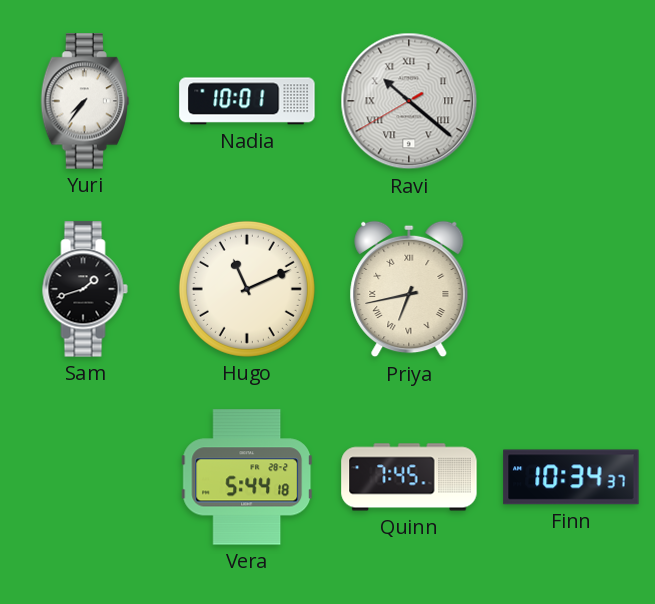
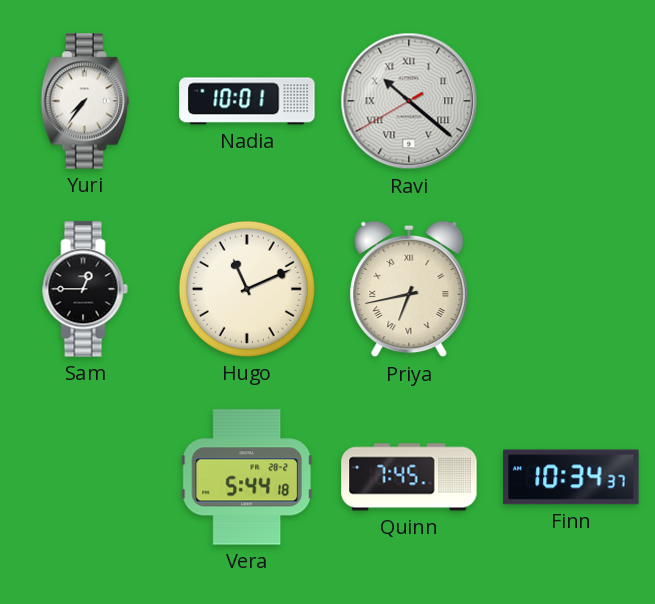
Sam: 1:42 -> 12:45 (85, 289)
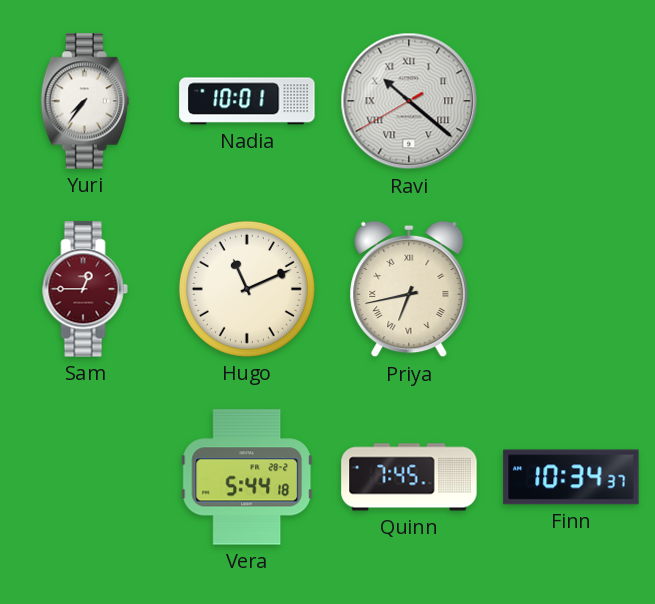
Sam dial: black -> burgundy (85, 289)
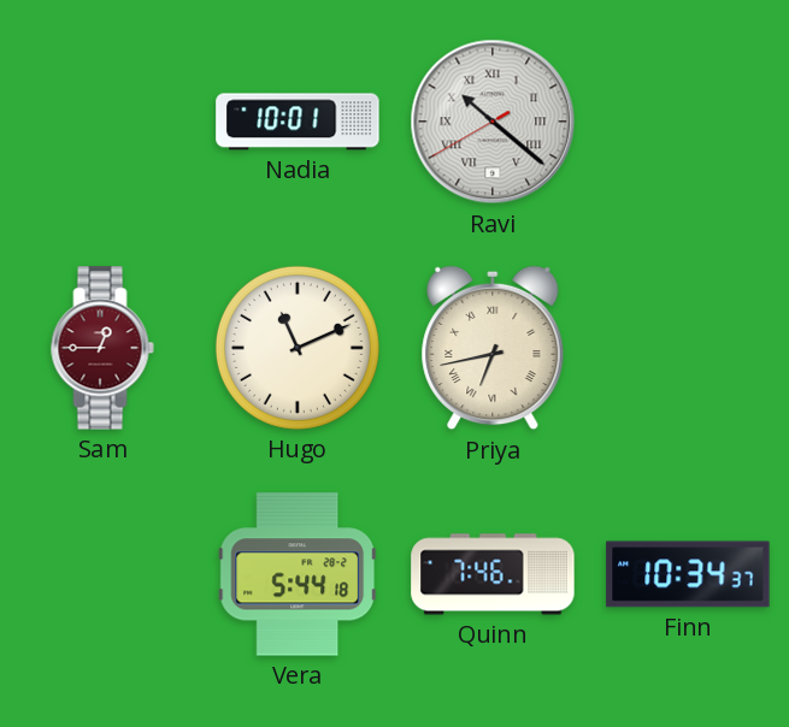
Yuri: 7:36 -> none (84, 101)
Quinn: 7:45 -> 7:46 (493, 574)
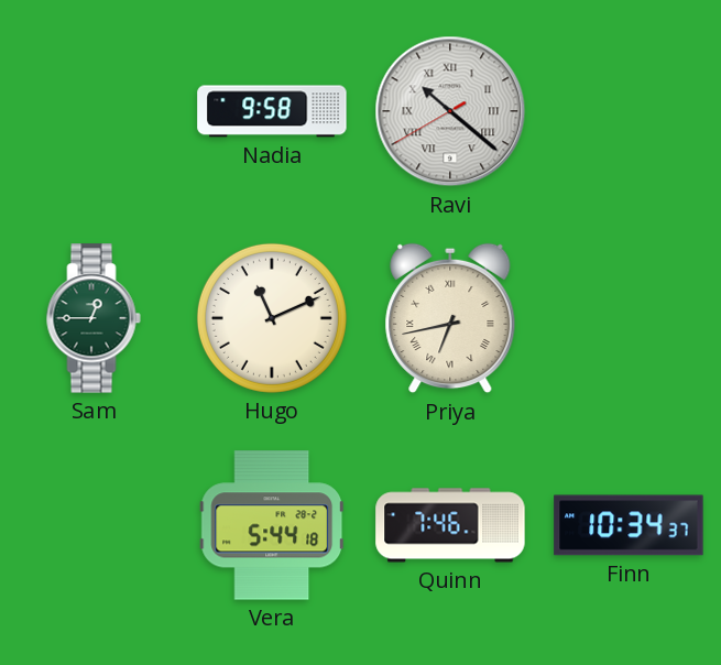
Nadia: 10:01 -> 9:58 (272, 111)
Sam dial: burgundy -> green (94, 318)
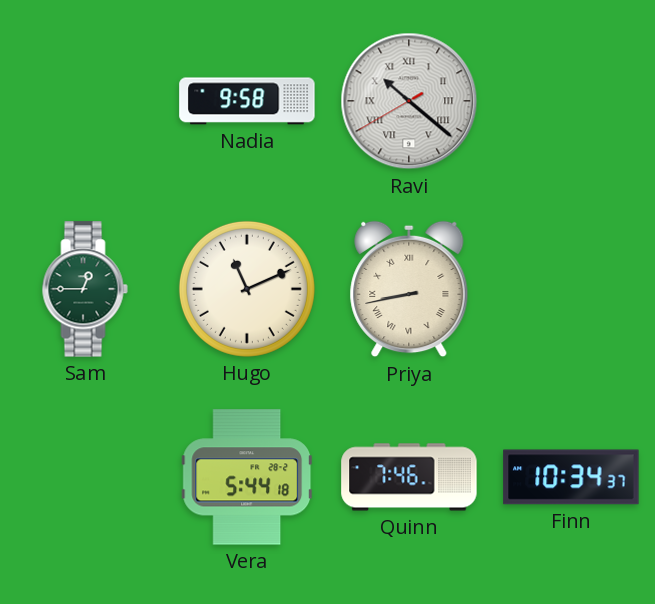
Priya: 6:43 -> 8:43 (409, 289)
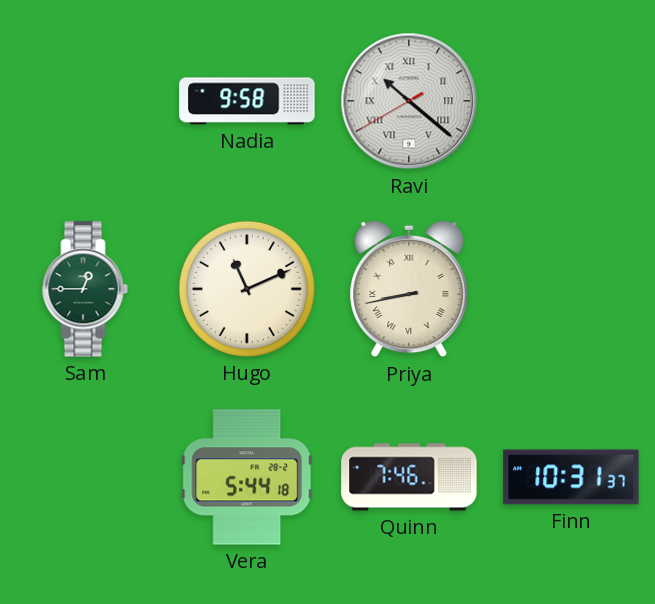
Finn: 10:34 -> 10:31 (571, 477)
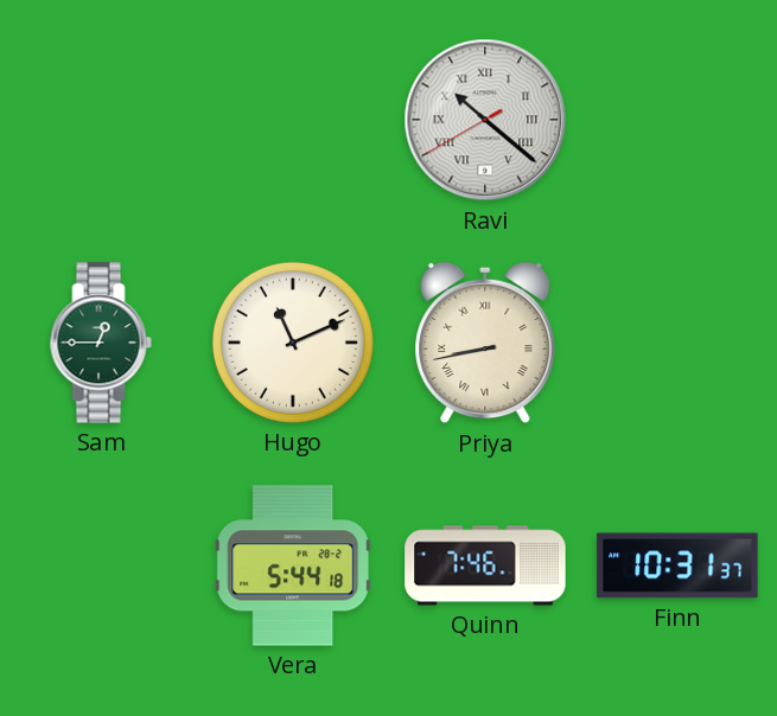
Nadia: 9:58 -> none (247, 101)
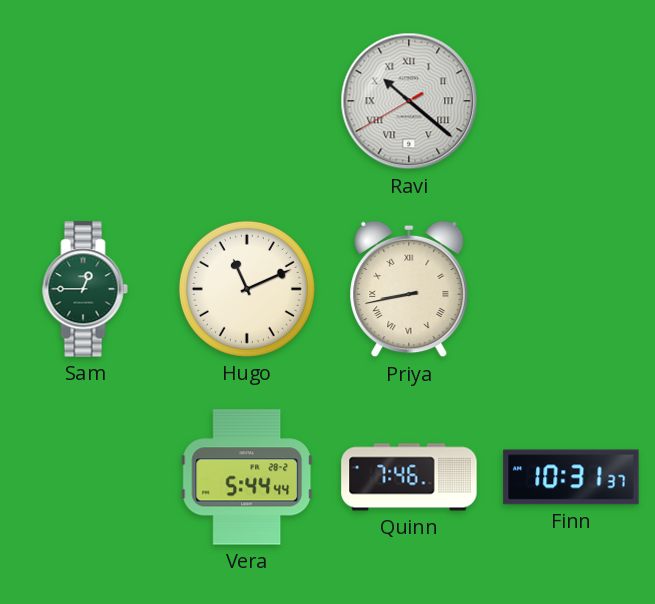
Vera: 5:44:18 -> 5:44:44 (247, 477)
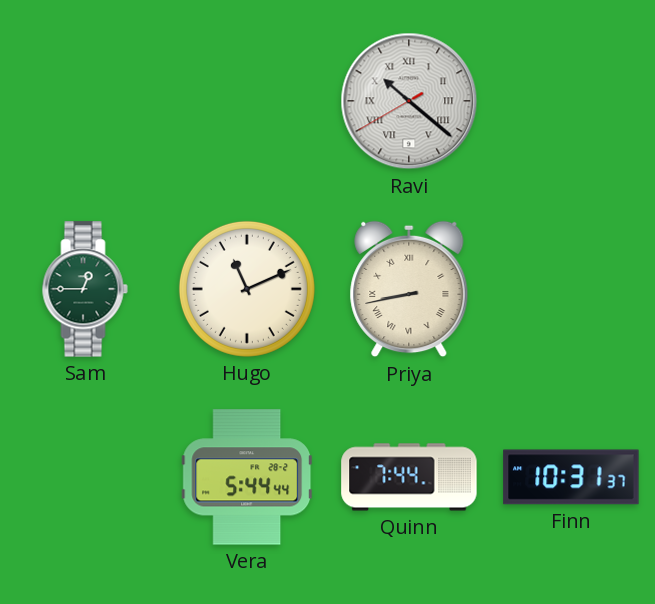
Quinn: 7:46 -> 7:44 (409, 477)
